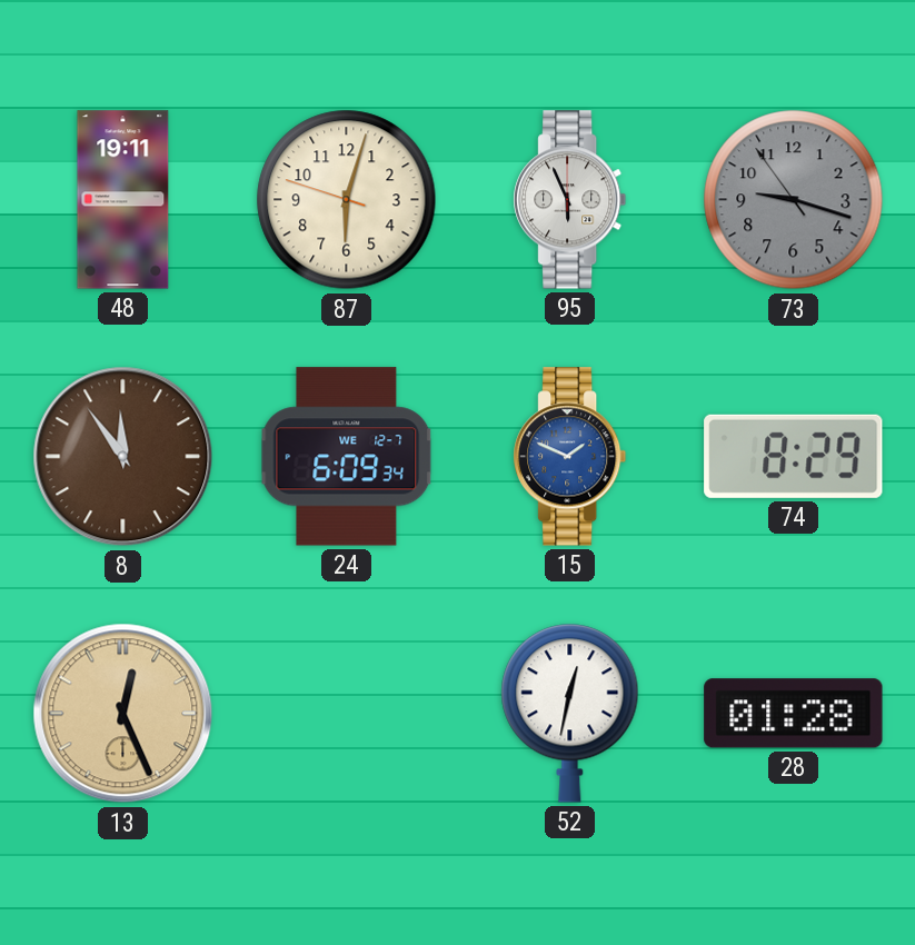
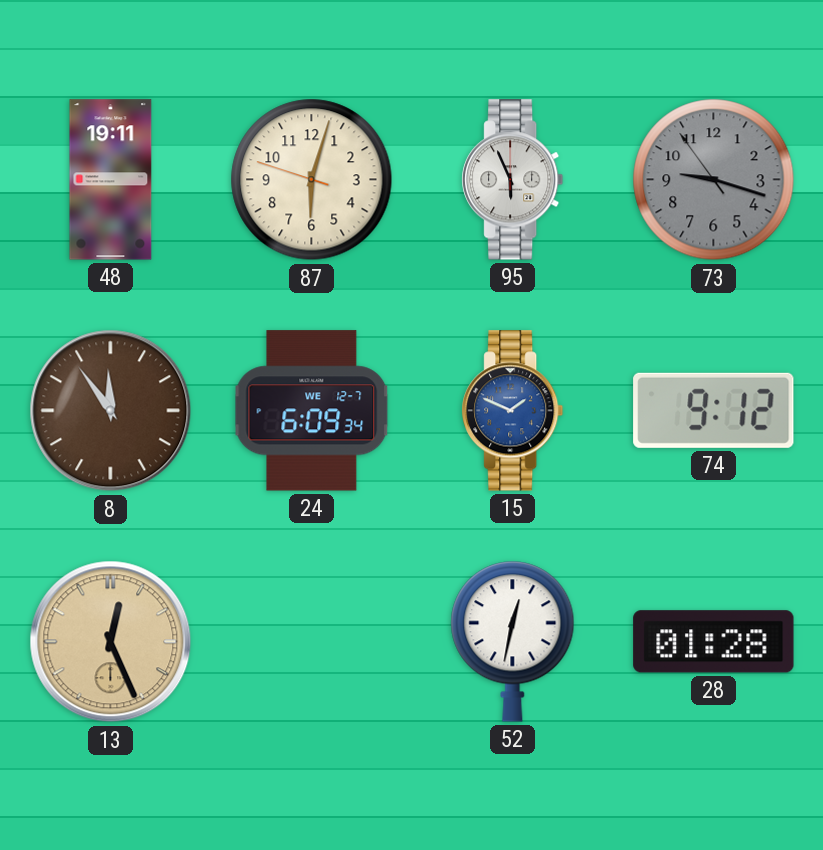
74: 8:29 -> 9:12 (714, 410)
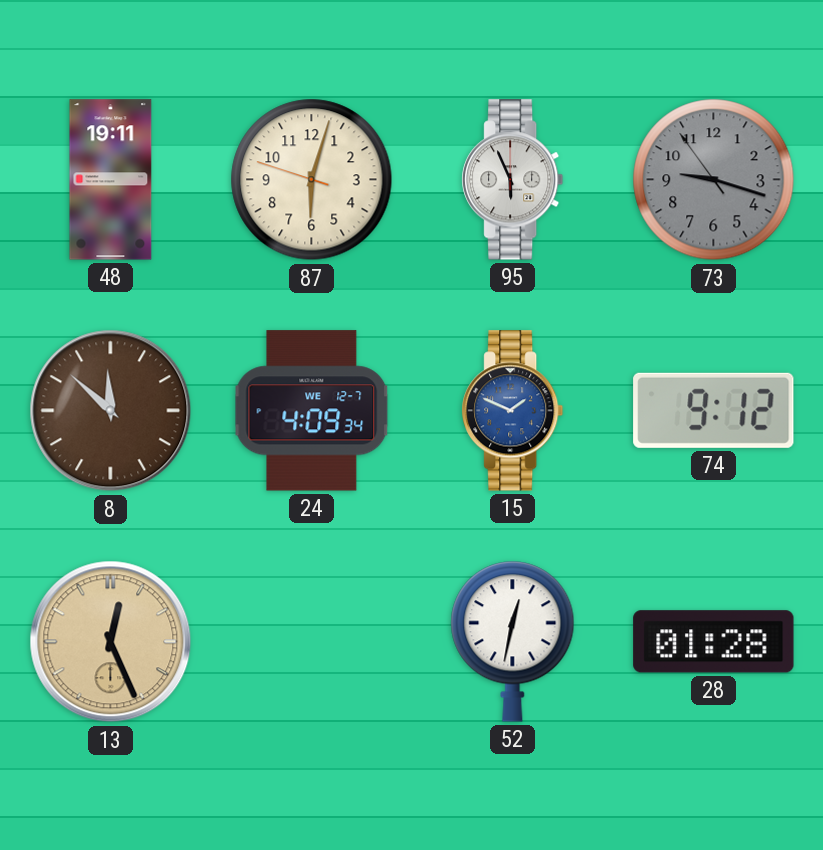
8: 11:54 -> 11:52 (111, 411)
24: 6:09 -> 4:09 (312, 411)
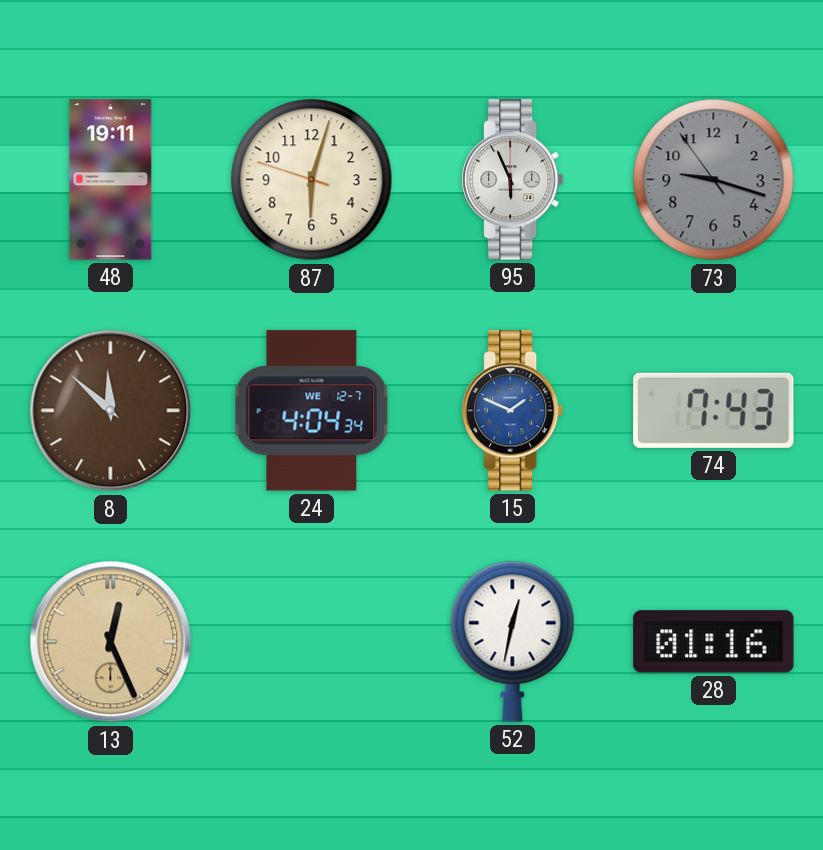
24: 4:09 -> 4:04 (312, 411)
74: 9:12 -> 7:43 (714, 410)
28: 01:28 -> 01:16 (714, 642)
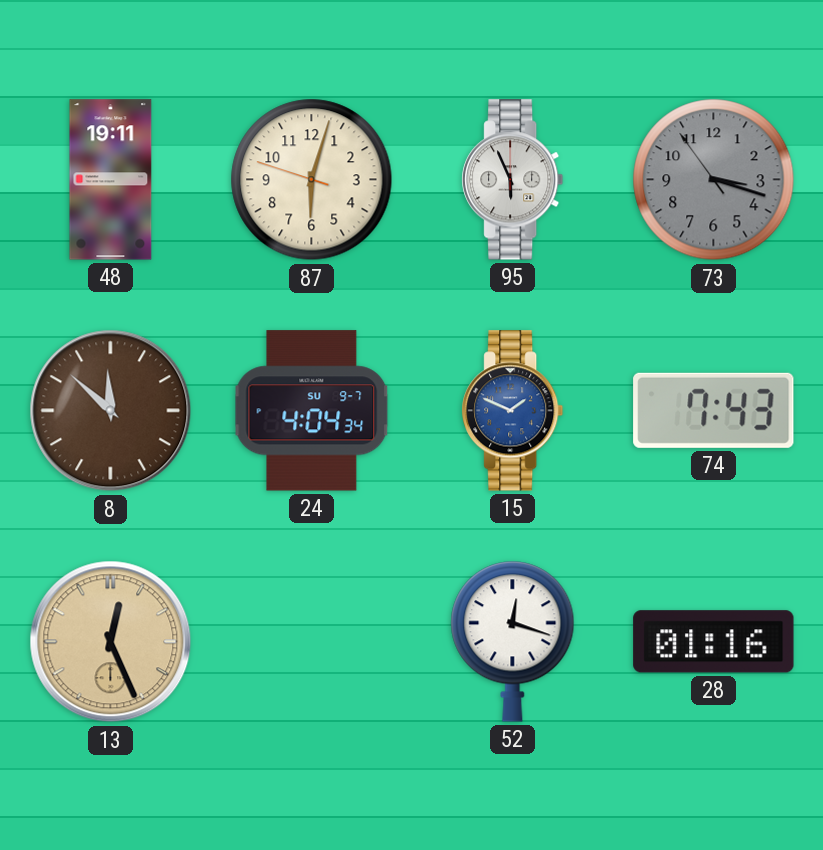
73: 9:17 -> 3:17 (714, 180)
24 date: WE 12-7 -> SU 9-7 (312, 411)
52: 12:32 -> 12:18 (513, 641)
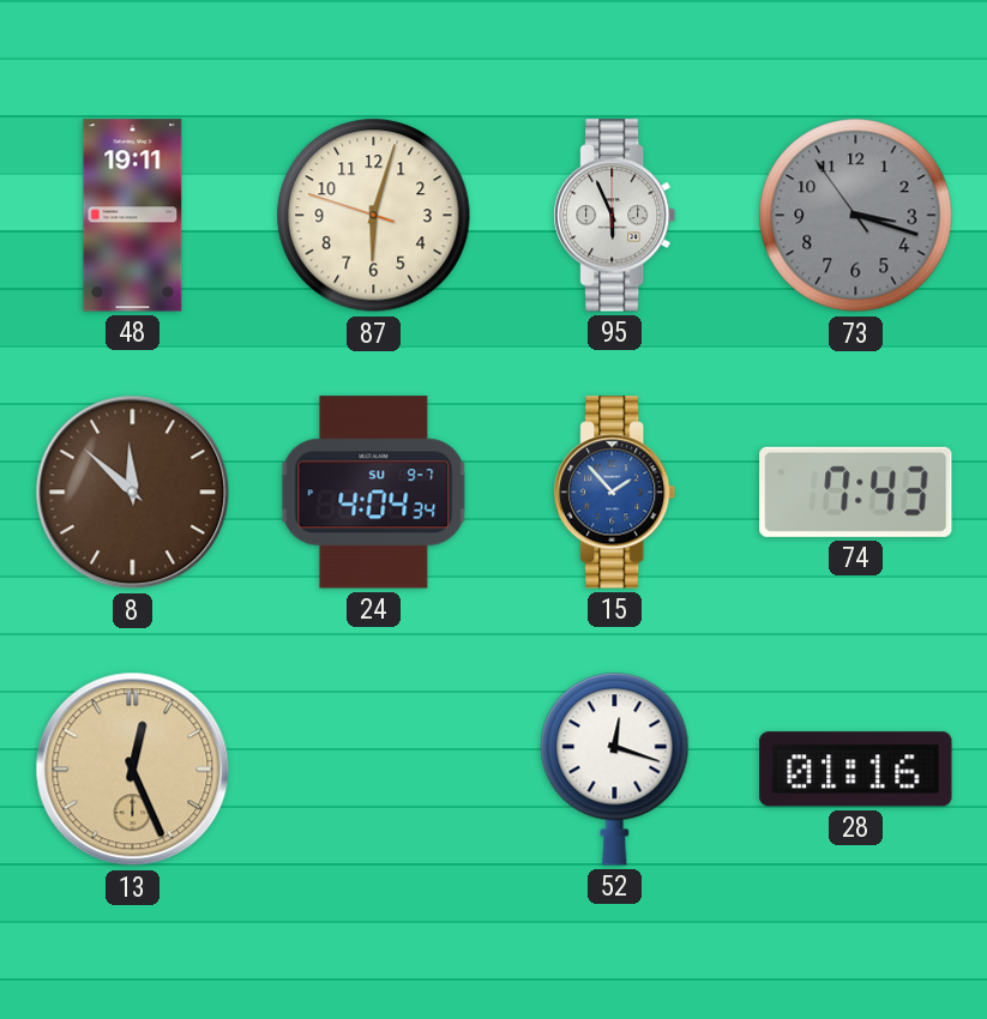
15: 1:49 -> 1:53 (615, 493)
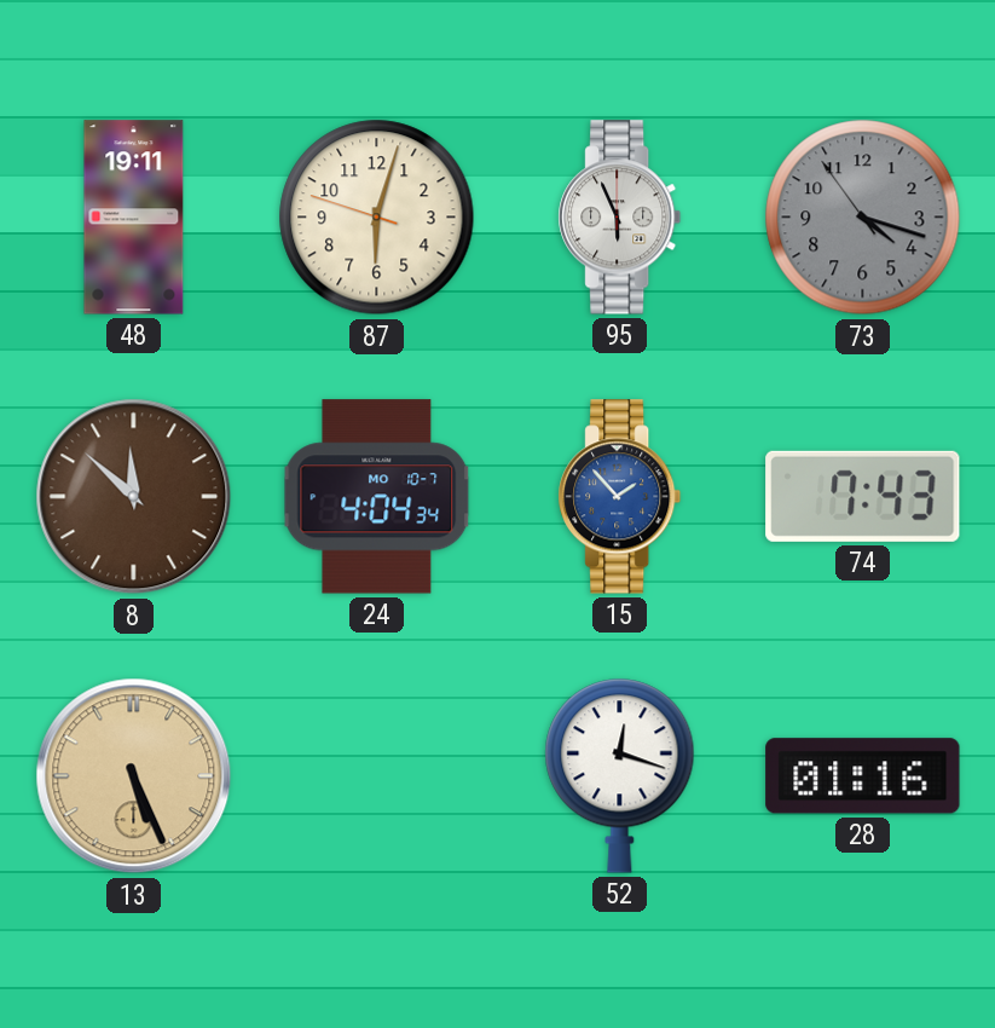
73: 3:17 -> 4:17 (863, 218)
24 date: SU 9-7 -> MO 10-7 (377, 497)
13: 12:26 -> 5:26 (134, 776)
